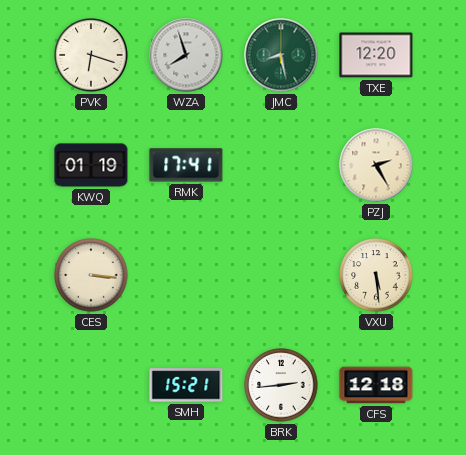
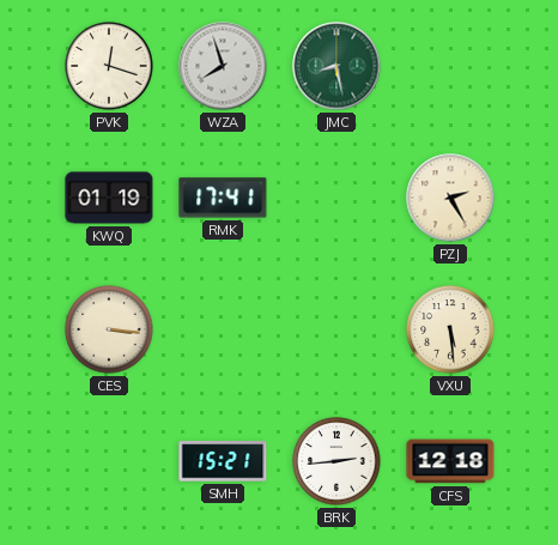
PVK: 6:18 -> 12:18 (109, 66)
TXE: 12:20 -> none (376, 55)
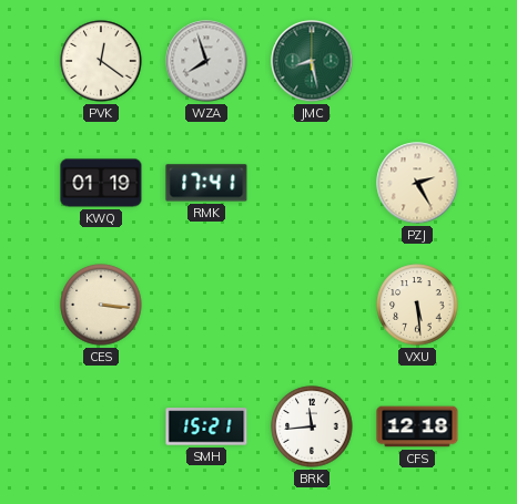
PVK: 12:18 -> 12:21 (101, 61)
BRK: 2:44 -> 11:44 (312, 426)
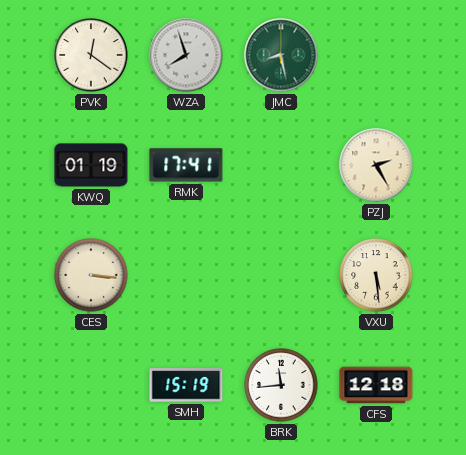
SMH: 15:21 -> 15:19 (186, 385)
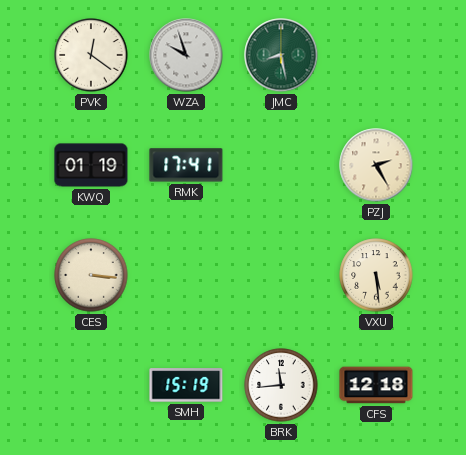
WZA: 7:57 -> 9:57 (186, 55)
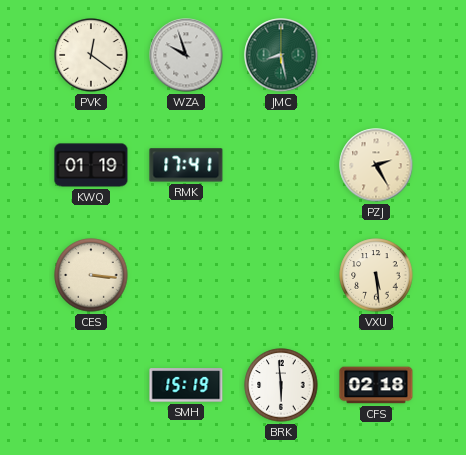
BRK: 11:44 -> 5:59 (281, 385)
CFS: 12:18 -> 02:18 (376, 385)
